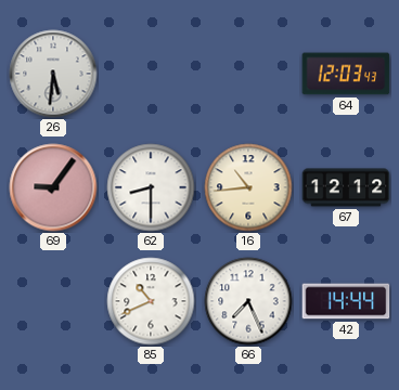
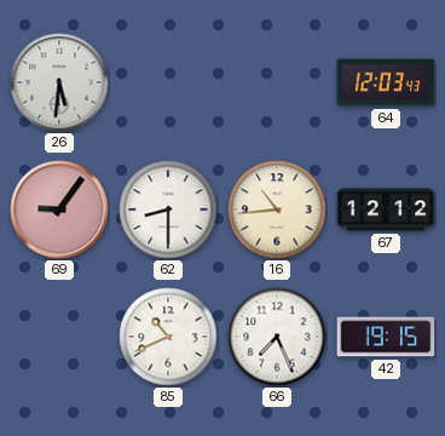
42: 14:44 -> 19:15 (386, 337)
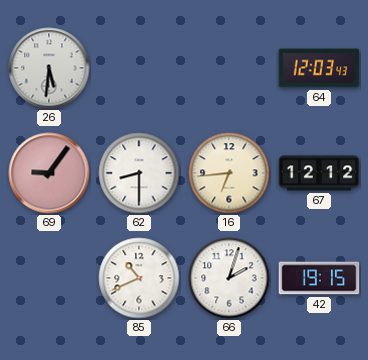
16: 10:44 -> 6:44 (229, 173)
66: 7:26 -> 2:03 (229, 278)
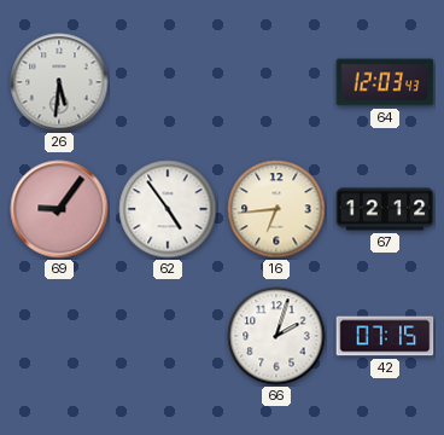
62: 8:30 -> 4:54 (168, 209)
85: 10:41 -> none (139, 278)
42: 19:15 -> 07:15 (385, 336)
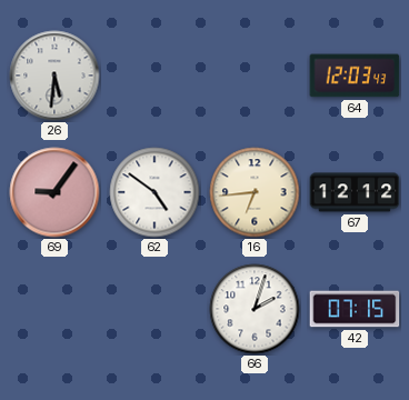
62: 4:54 -> 4:51 (154, 192)
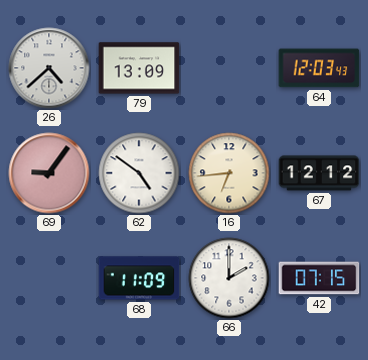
26: 5:31 -> 4:38 (49, 68)
79: none -> 13:09 (139, 68)
68: none -> 11:09 (139, 278)
66: 2:03 -> 2:00 (229, 278)
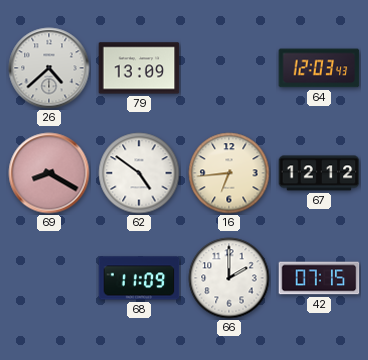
69: 9:06 -> 8:20 (49, 173)
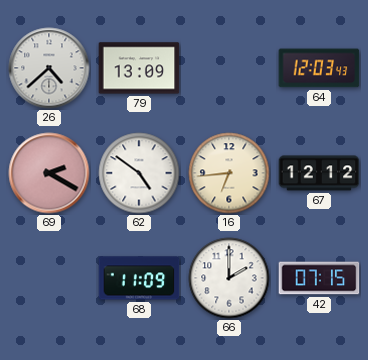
69: 8:20 -> 2:20 (49, 173)
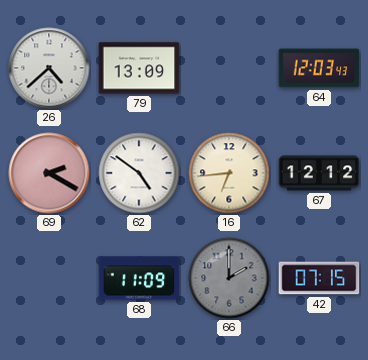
66 dial: white -> grey (229, 278)
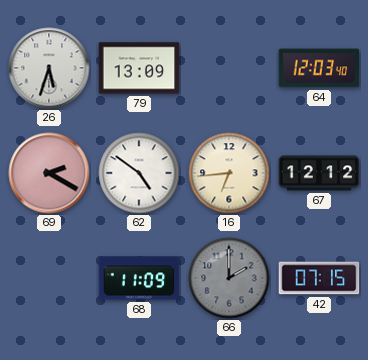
26: 4:38 -> 5:33 (49, 68)
64: 12:03:43 -> 12:03:40 (319, 68)
